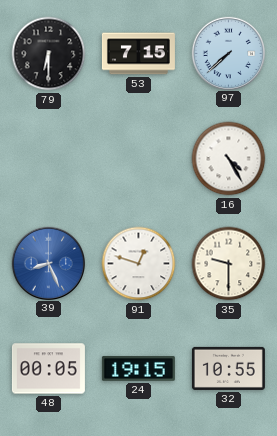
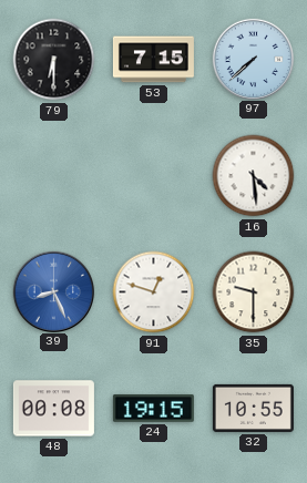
16: 4:25 -> 4:29 (254, 176)
48: 00:05 -> 00:08 (53, 409)
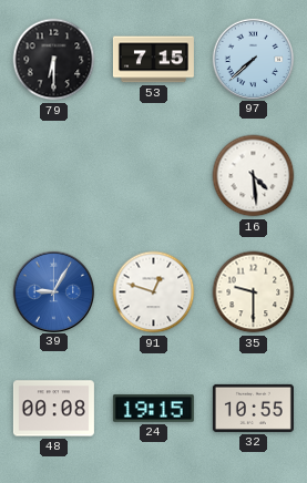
39: 8:26 -> 9:05 (53, 291)
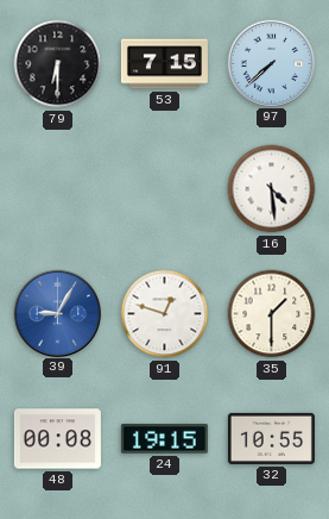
35: 9:30 -> 1:30 (272, 314)
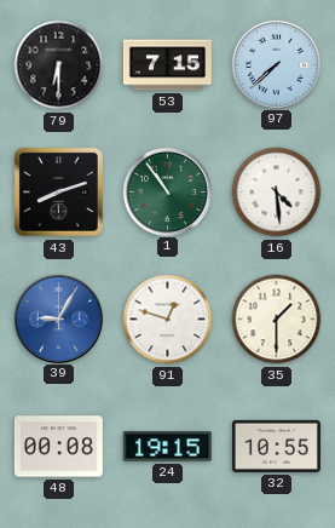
43: none -> 8:12 (58, 191)
1: none -> 10:54 (167, 191)
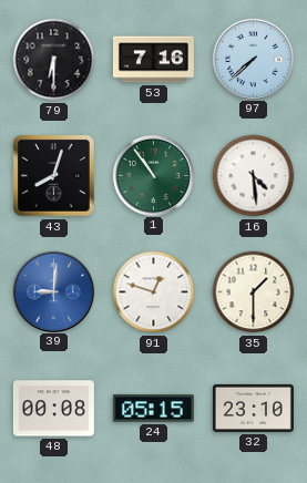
53: 7:15 -> 7:16 (153, 60)
43: 8:12 -> 8:03 (53, 175)
39: 9:05 -> 9:01 (53, 291)
24: 19:15 -> 05:15 (153, 409)
32: 10:55 -> 23:10 (253, 408)
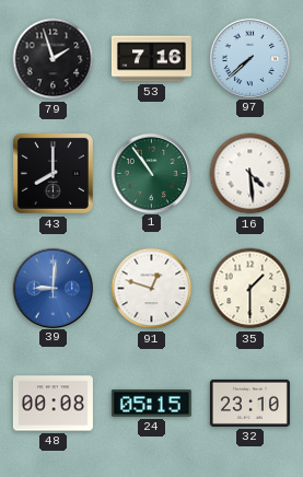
79: 6:30 -> 1:57 (54, 59)
43: 8:03 -> 8:00 (53, 173)
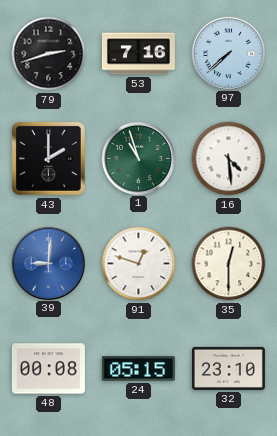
79: 1:57 -> 2:42 (49, 54)
43: 8:00 -> 2:00 (48, 158)
1: 10:54 -> 10:57 (138, 158)
35: 1:30 -> 12:30 (229, 264)
